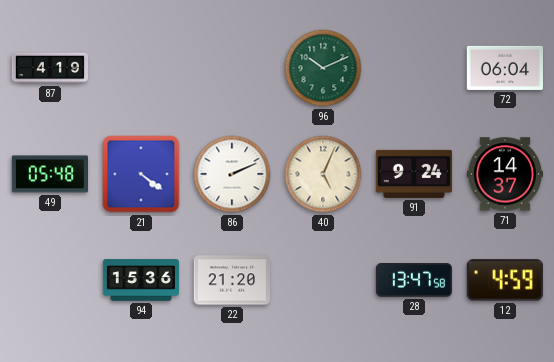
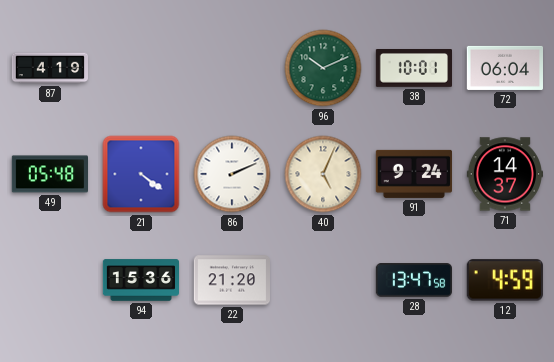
38: none -> 10:01 (413, 69)
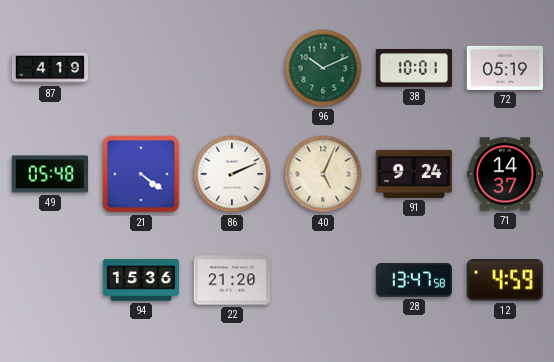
72: 06:04 -> 05:19 (504, 68)
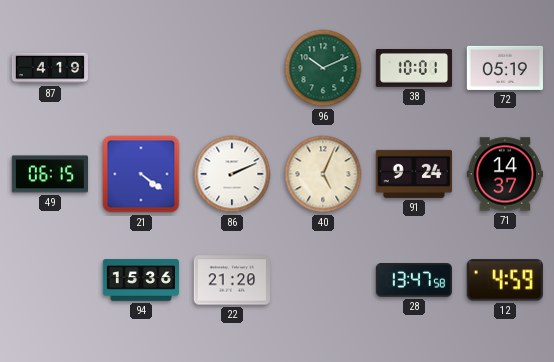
49: 05:48 -> 06:15 (49, 174)
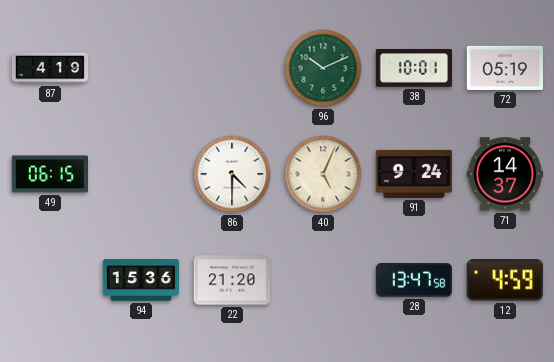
21: 4:21 -> none (141, 174)
86: 2:11 -> 4:30 (232, 174)
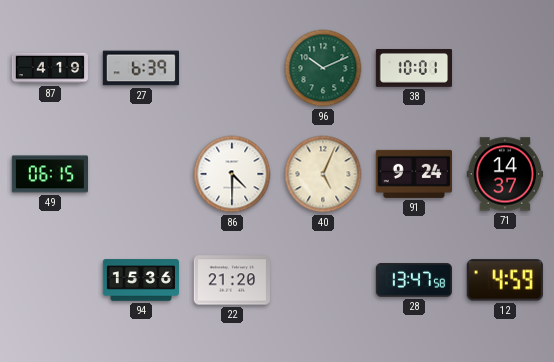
27: none -> 6:39 (140, 68)
72: 05:19 -> none (504, 68)
